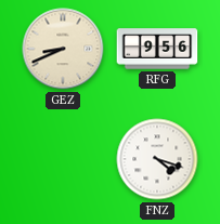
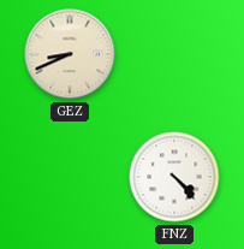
RFG: 9:56 -> none (157, 49)
FNZ: 4:18 -> 4:23 (174, 177)
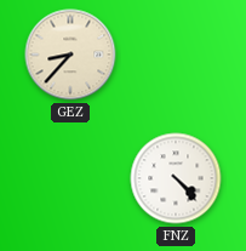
GEZ: 8:41 -> 8:37 (70, 55)
